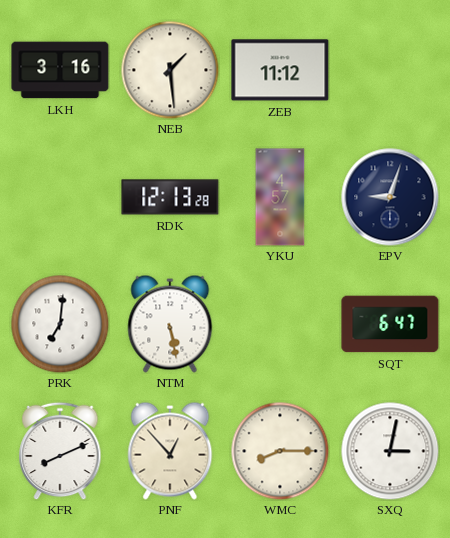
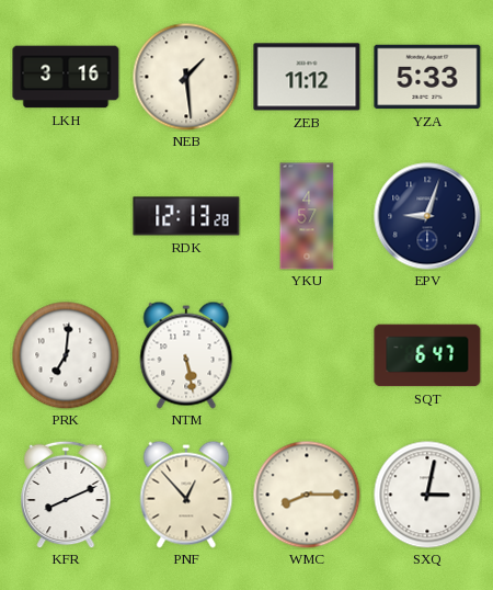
YZA: none -> 5:33 (427, 77)
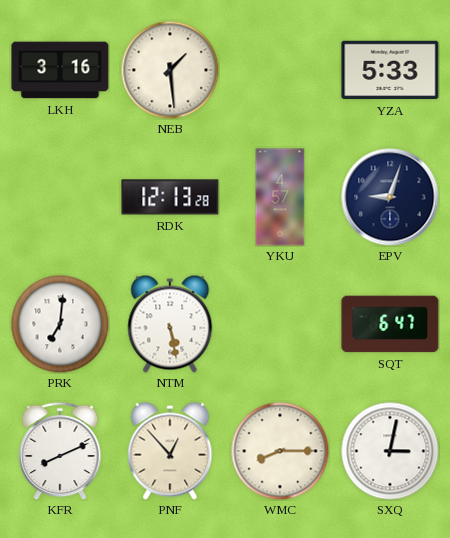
ZEB: 11:12 -> none (307, 77)
